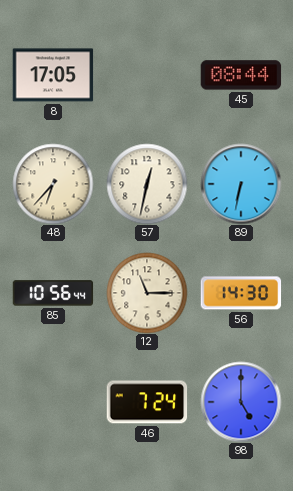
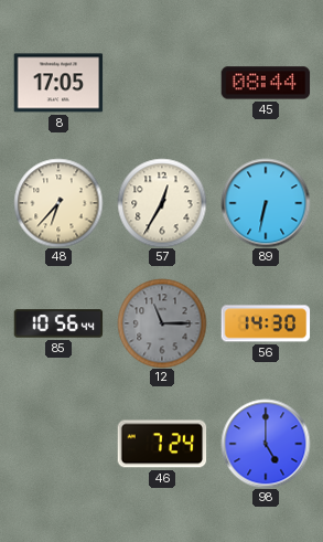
57: 12:32 -> 12:35 (162, 203)
12 dial: cream -> grey (162, 323)
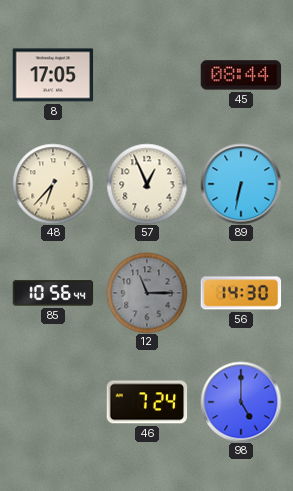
57: 12:35 -> 12:56 (147, 184)
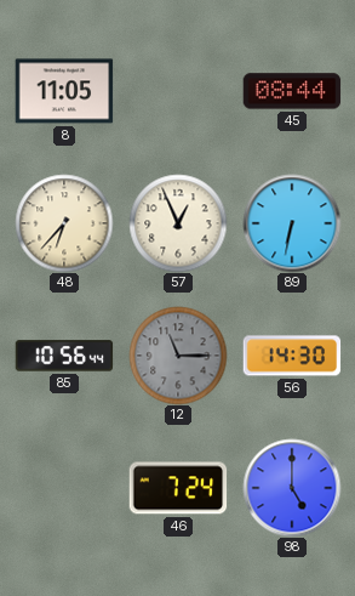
8: 17:05 -> 11:05 (64, 91)
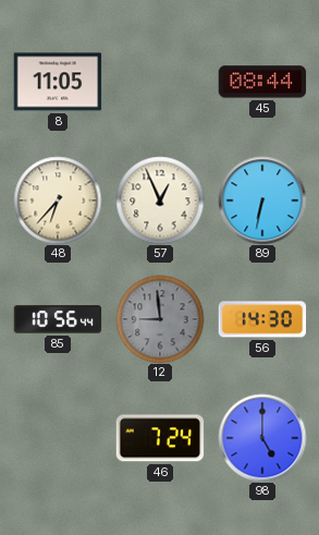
12: 11:15 -> 8:59 (160, 319)
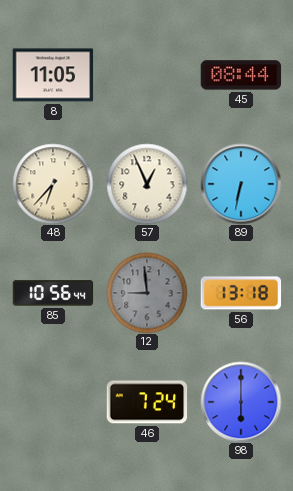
56: 14:30 -> 13:18 (241, 293)
98: 5:00 -> 6:00 (241, 402)
